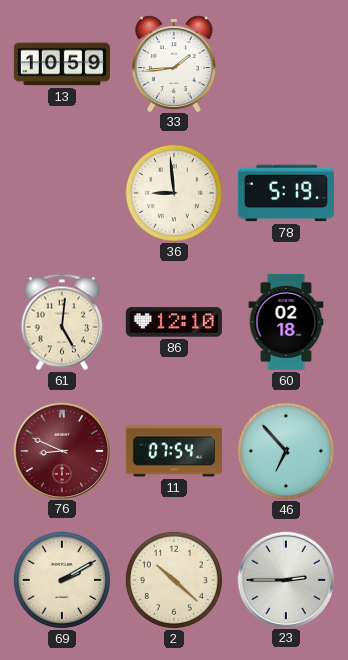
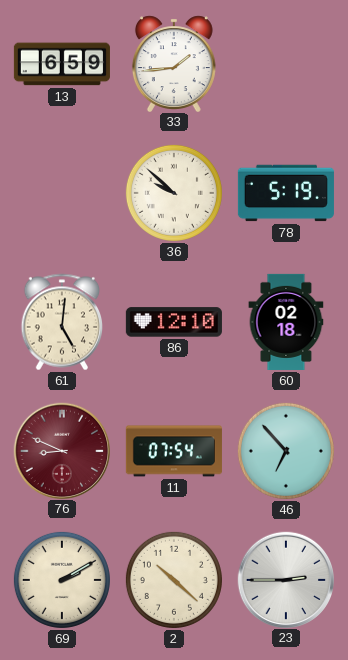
13: 10:59 -> 6:59 (62, 64)
36: 8:59 -> 9:52 (174, 193)
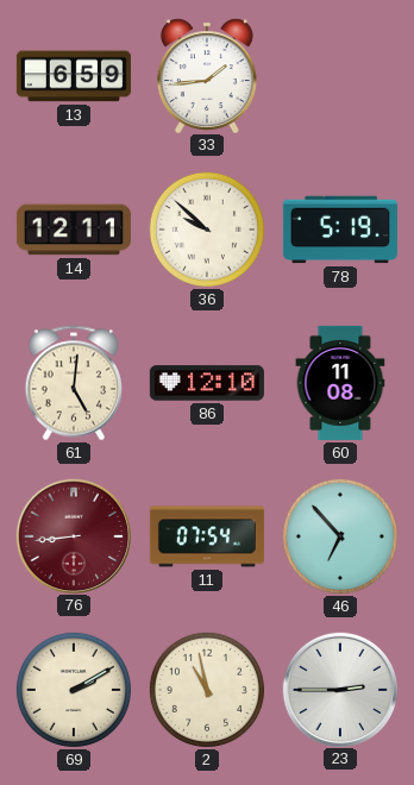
14: none -> 12:11 (74, 230)
60: 02:18 -> 11:08 (340, 383)
76: 8:49 -> 8:44 (73, 535)
2: 10:22 -> 10:58 (207, 690)
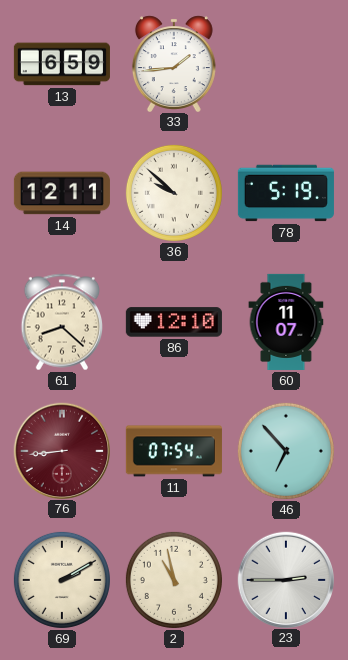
61: 5:01 -> 8:22 (61, 322)
60: 11:08 -> 11:07 (286, 322)
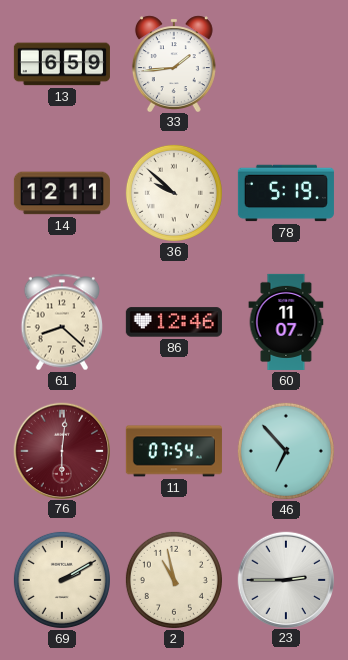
86: 12:10 -> 12:46 (174, 322)
76: 8:44 -> 6:01 (61, 450)
